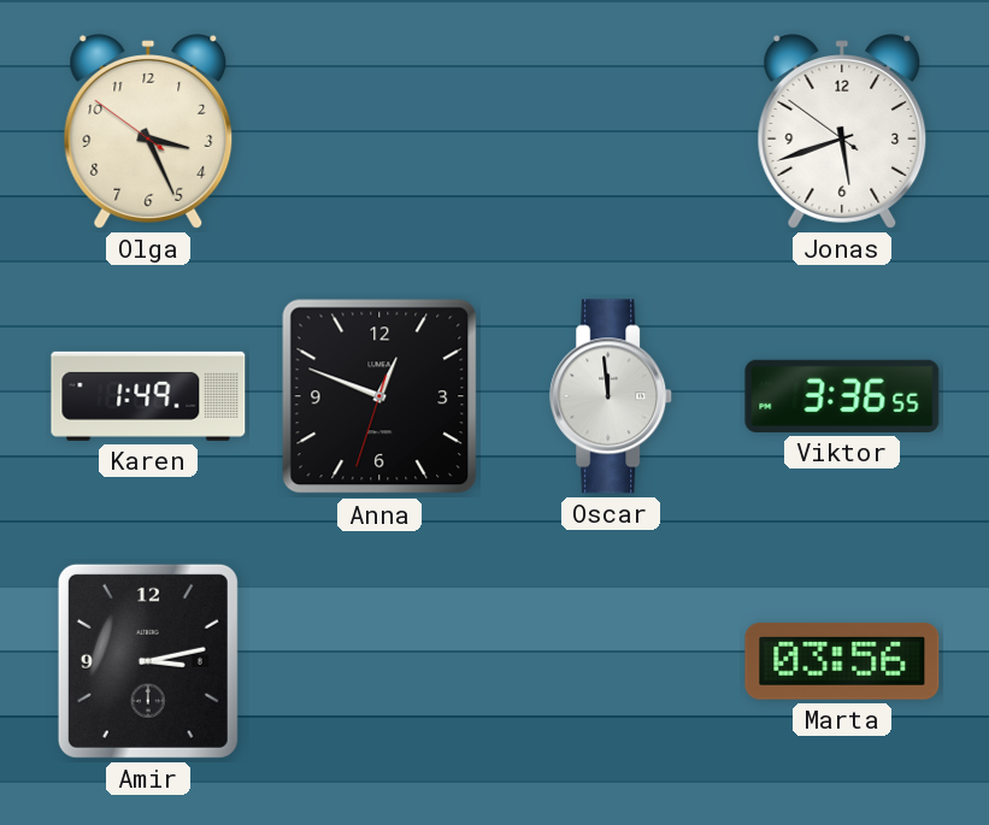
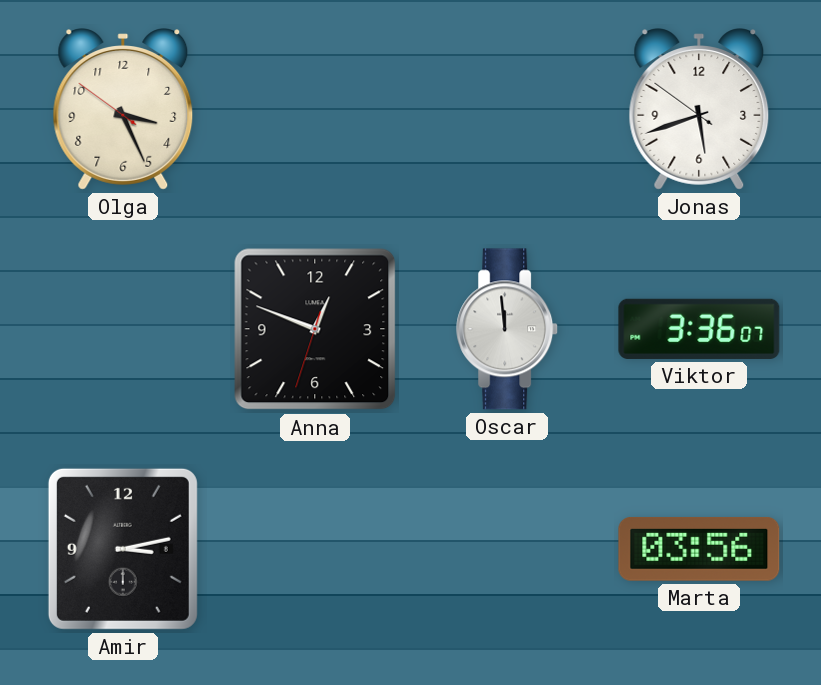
Karen: 1:49 -> none (148, 396)
Viktor: 3:36:55 -> 3:36:07 (699, 329)
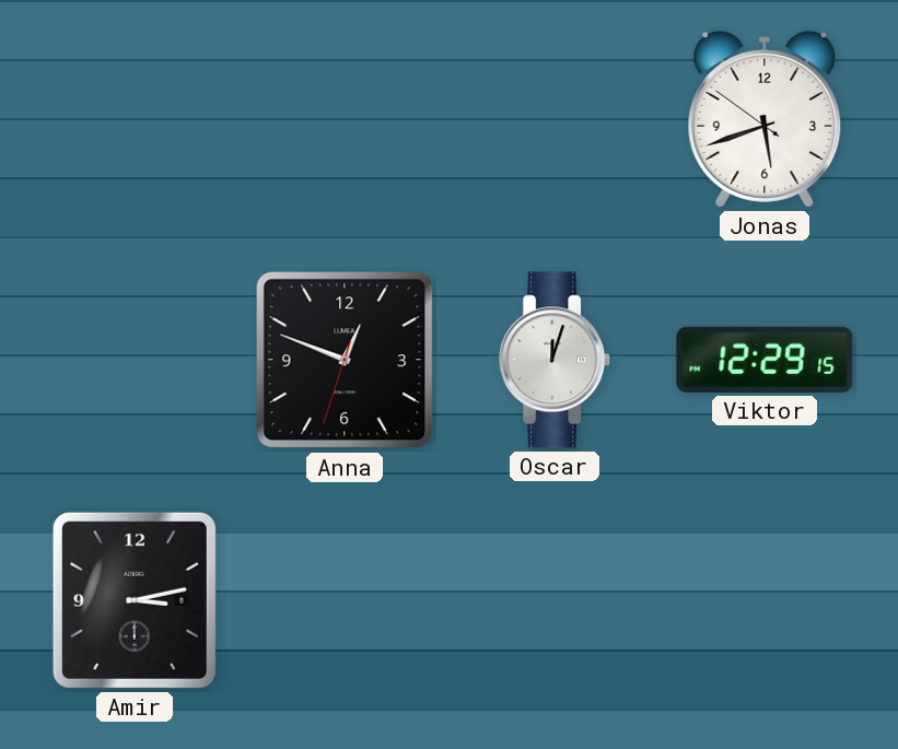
Olga: 3:25 -> none (123, 109)
Oscar: 11:59 -> 12:03 (556, 360)
Viktor: 3:36 -> 12:29 (765, 360)
Marta: 03:56 -> none (699, 549)
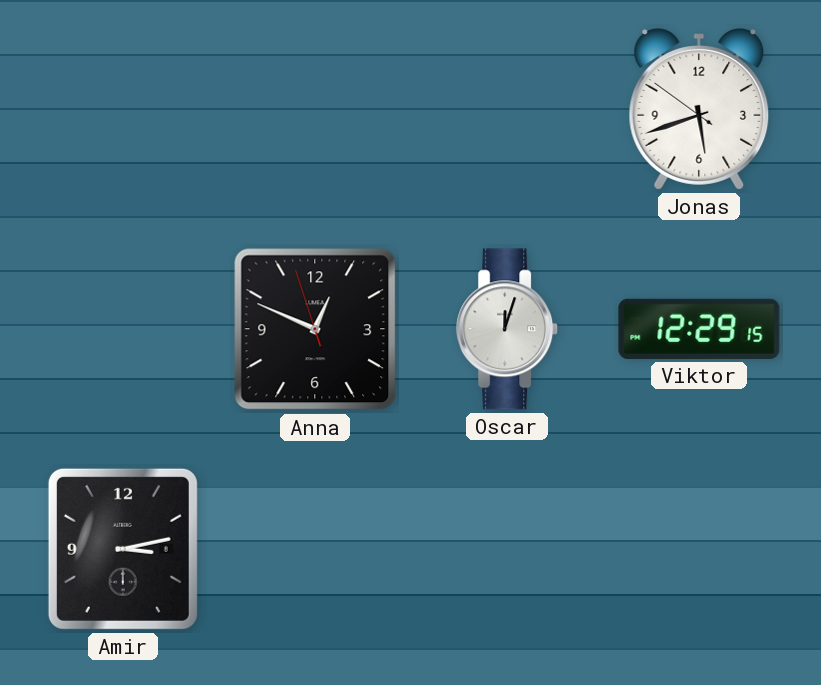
Anna: 12:48:33 -> 12:48:57 (315, 329)
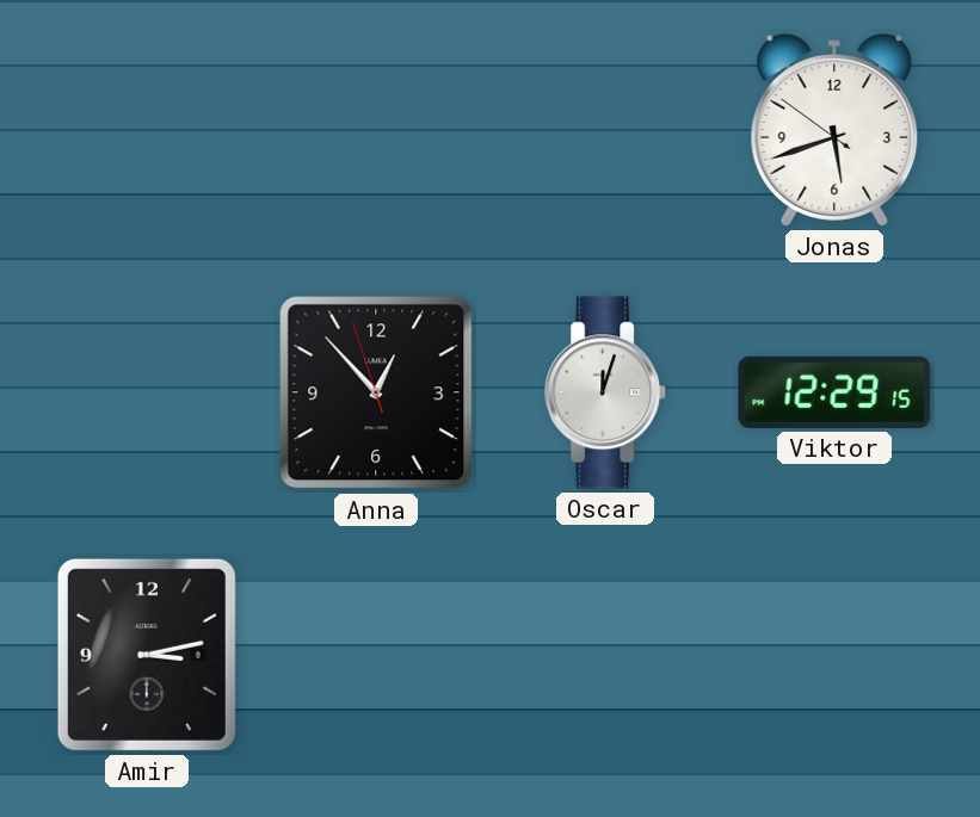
Anna: 12:48 -> 12:52 (376, 392)
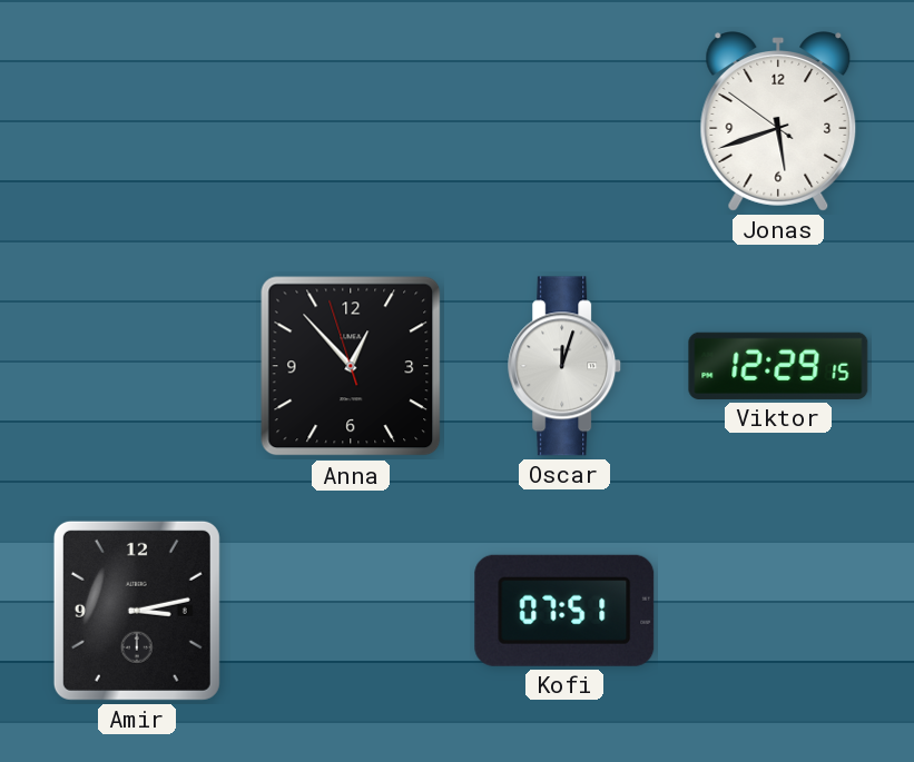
Kofi: none -> 07:51 (564, 611)
